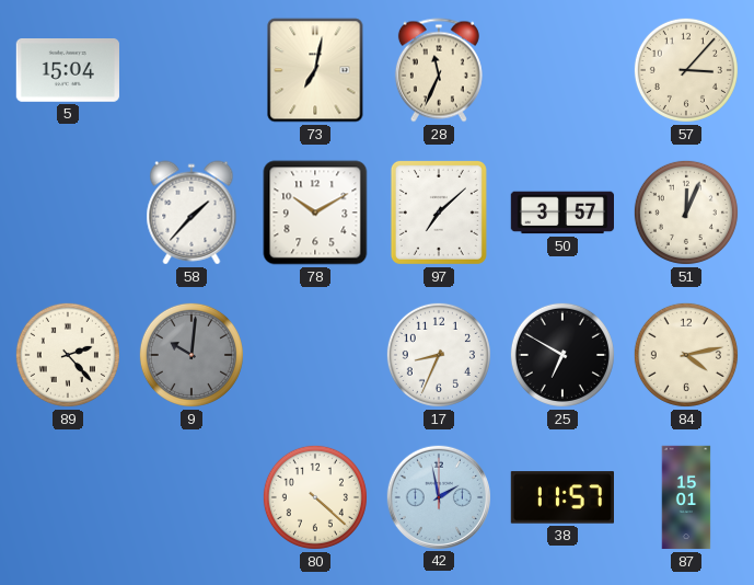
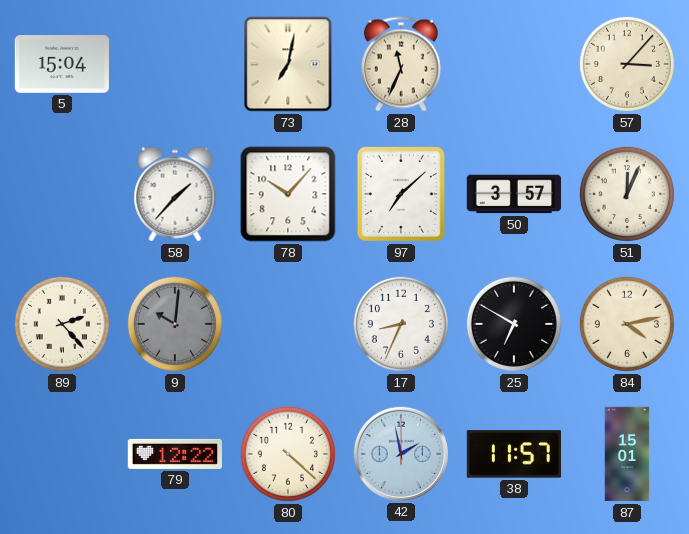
78: 10:10 -> 10:07 (288, 194)
79: none -> 12:22 (174, 454)
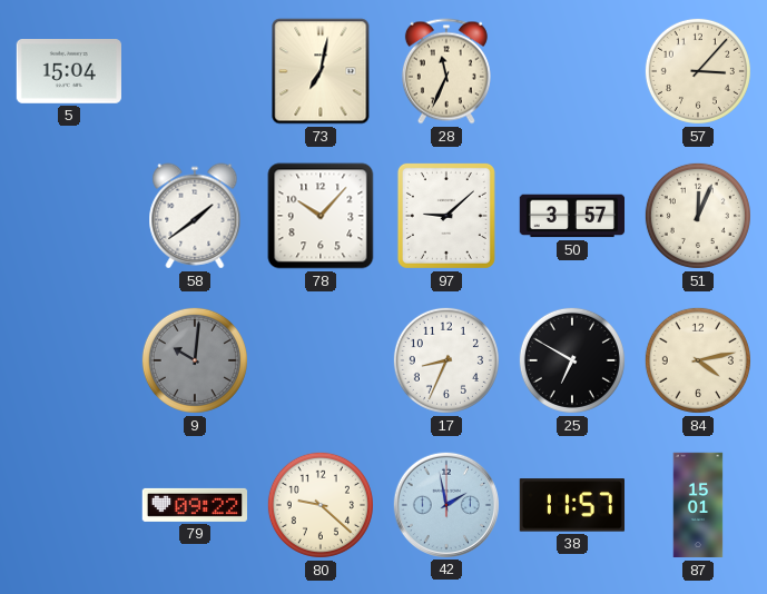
58: 1:37 -> 1:39 (195, 216)
97: 7:08 -> 9:08 (446, 216)
89: 2:23 -> none (62, 324)
79: 12:22 -> 09:22 (194, 505)
80: 4:22 -> 9:22 (321, 505)
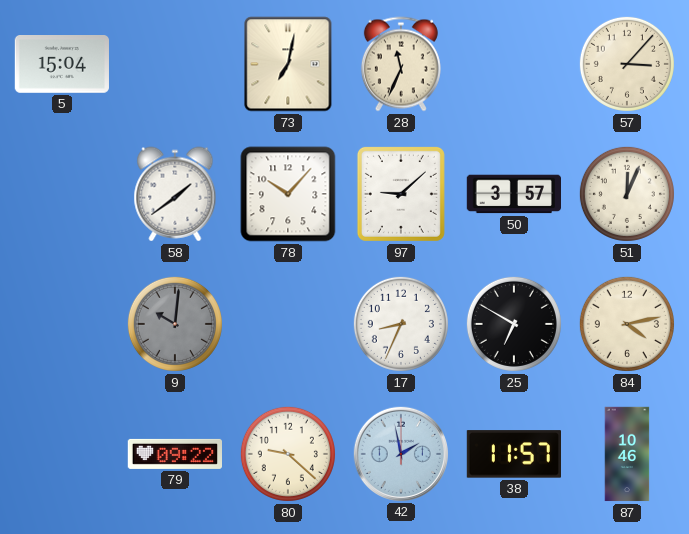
87: 15:01 -> 10:46 (627, 454)
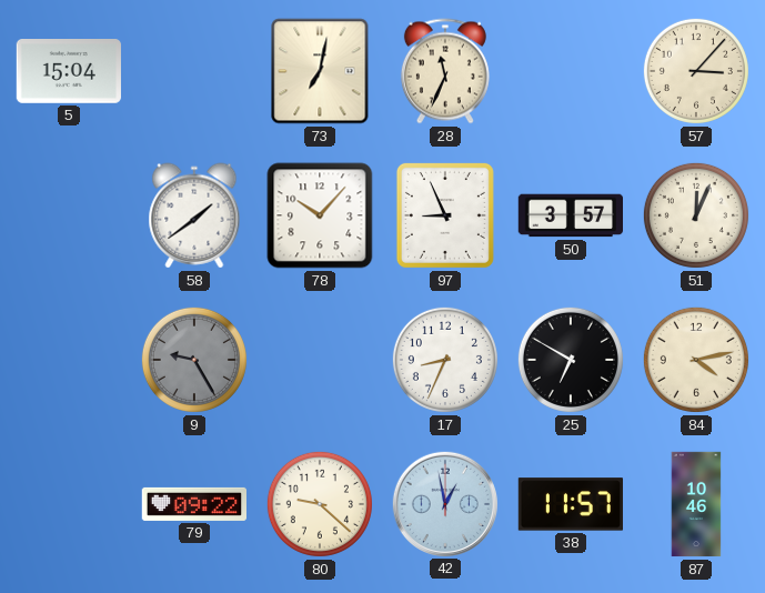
97: 9:08 -> 8:56 (445, 215)
9: 10:01 -> 9:25 (194, 360)
42: 1:58 -> 12:58 (444, 503)
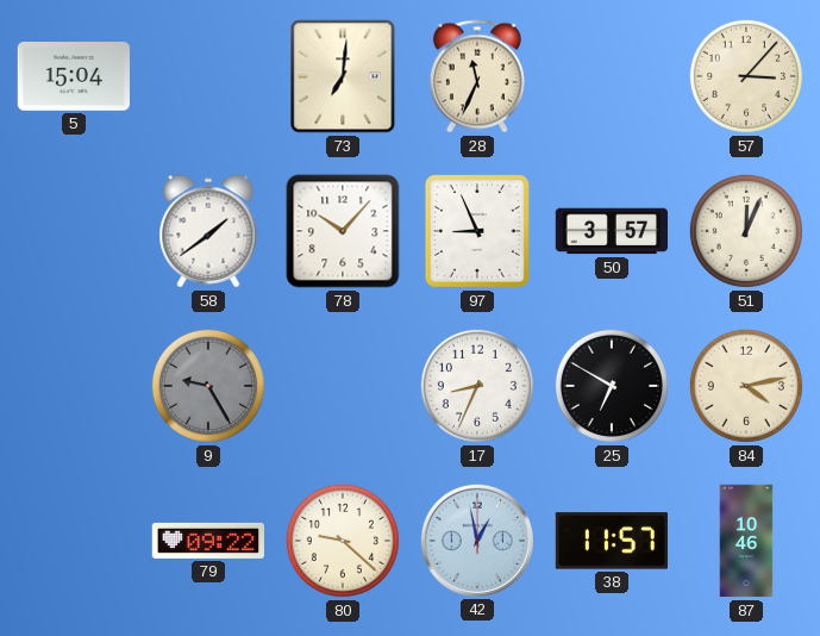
73: 7:02 -> 7:01 (343, 76)
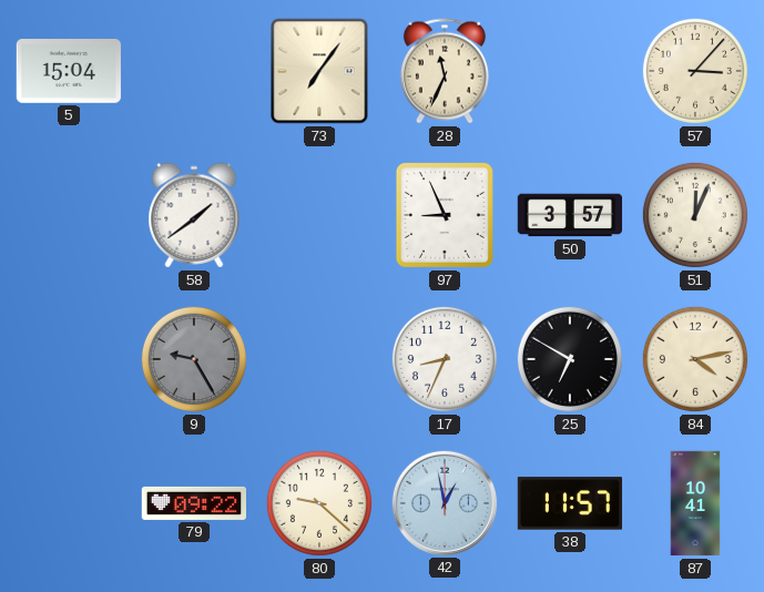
73: 7:01 -> 7:06 (319, 71)
78: 10:07 -> none (343, 231)
87: 10:46 -> 10:41 (695, 503)
